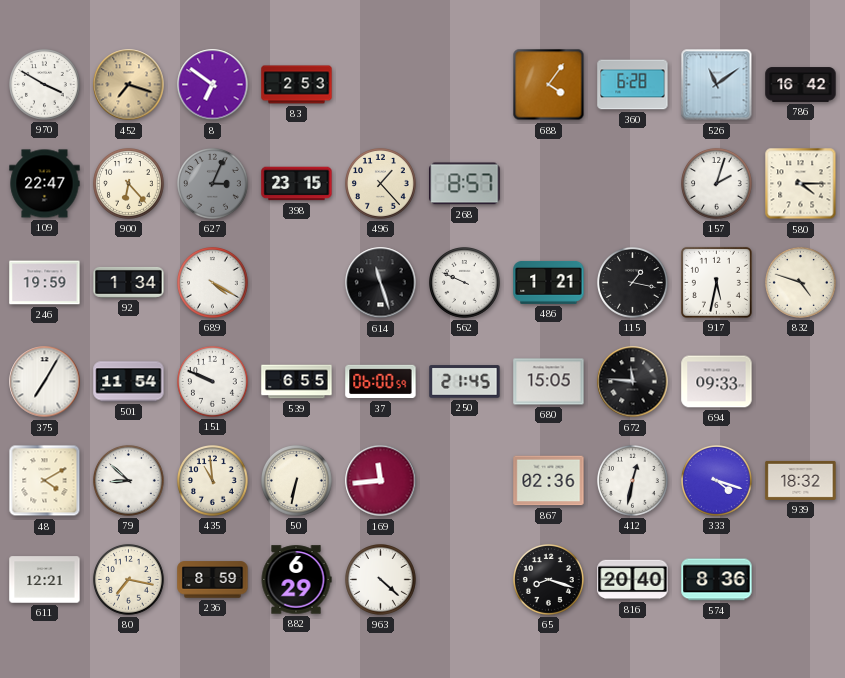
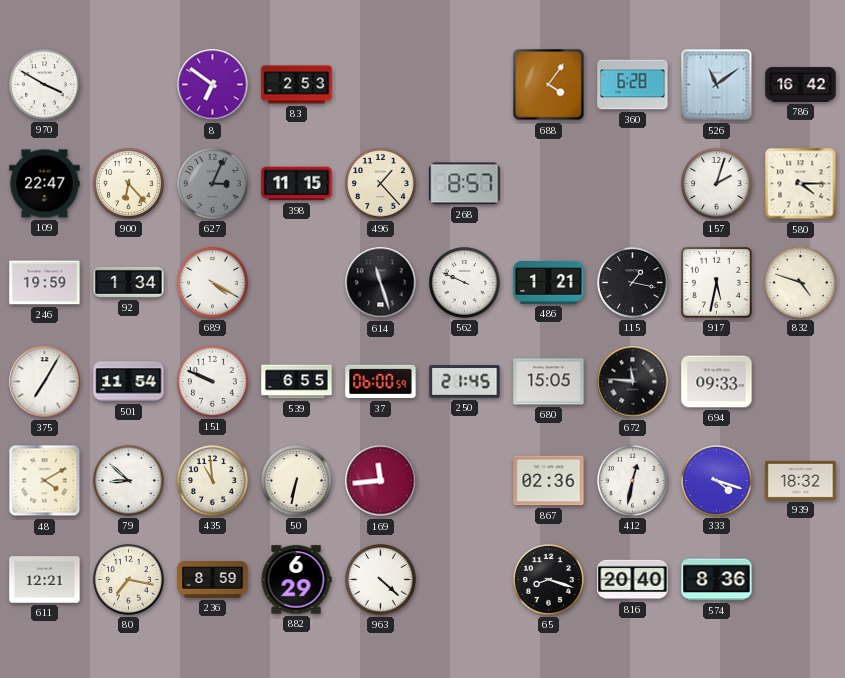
452: 7:18 -> none (129, 85)
398: 23:15 -> 11:15 (297, 184)
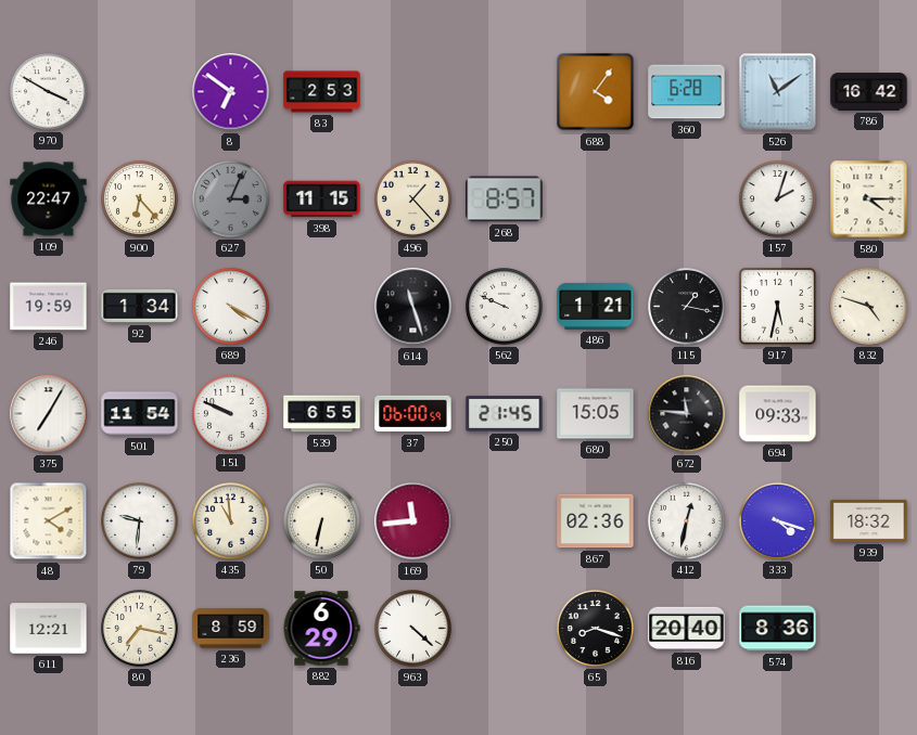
79: 8:52 -> 9:31 (140, 521)
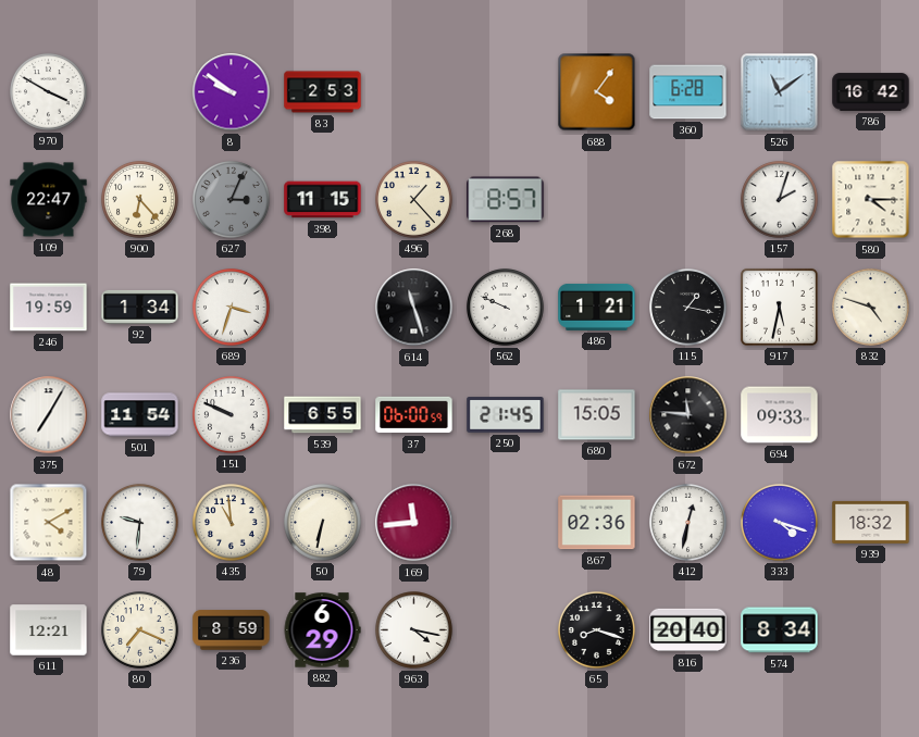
8: 6:51 -> 9:51 (232, 92)
689: 4:20 -> 3:33 (232, 308)
80: 7:17 -> 7:19 (140, 630)
963: 4:22 -> 4:17 (414, 630)
574: 8:36 -> 8:34 (780, 630)
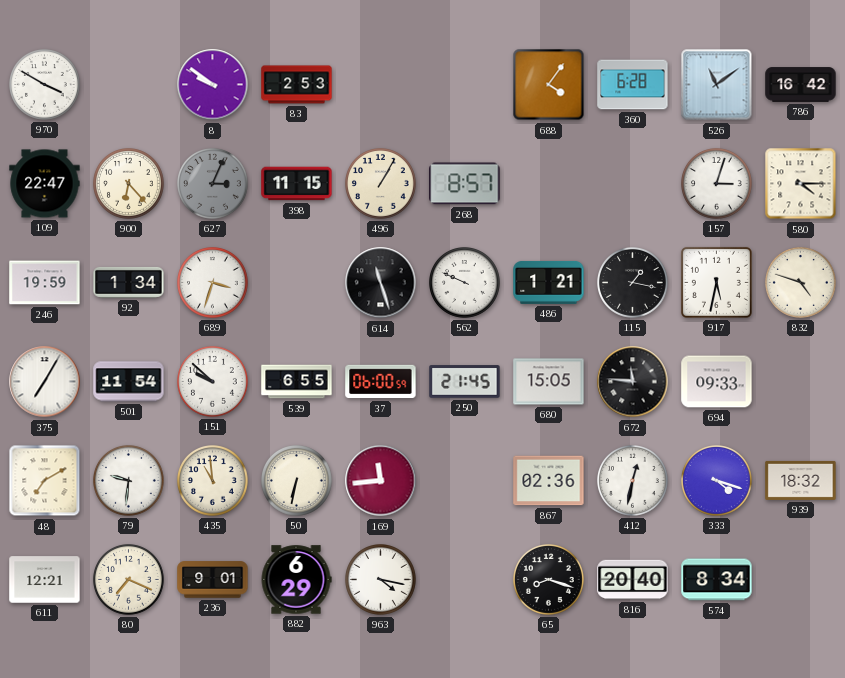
496: 1:23 -> 1:05 (381, 184)
157: 2:03 -> 3:03 (717, 184)
151: 9:49 -> 9:52 (213, 382)
48: 4:10 -> 7:10 (45, 481)
236: 8:59 -> 9:01 (213, 580)
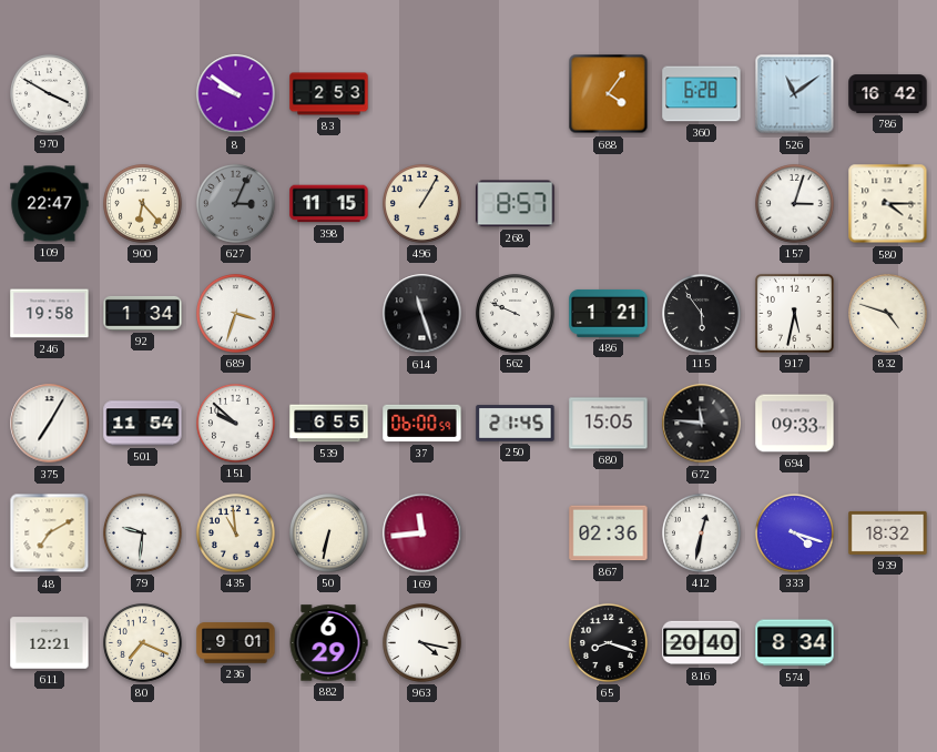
246: 19:59 -> 19:58 (50, 314)
115: 1:17 -> 5:54 (702, 314)
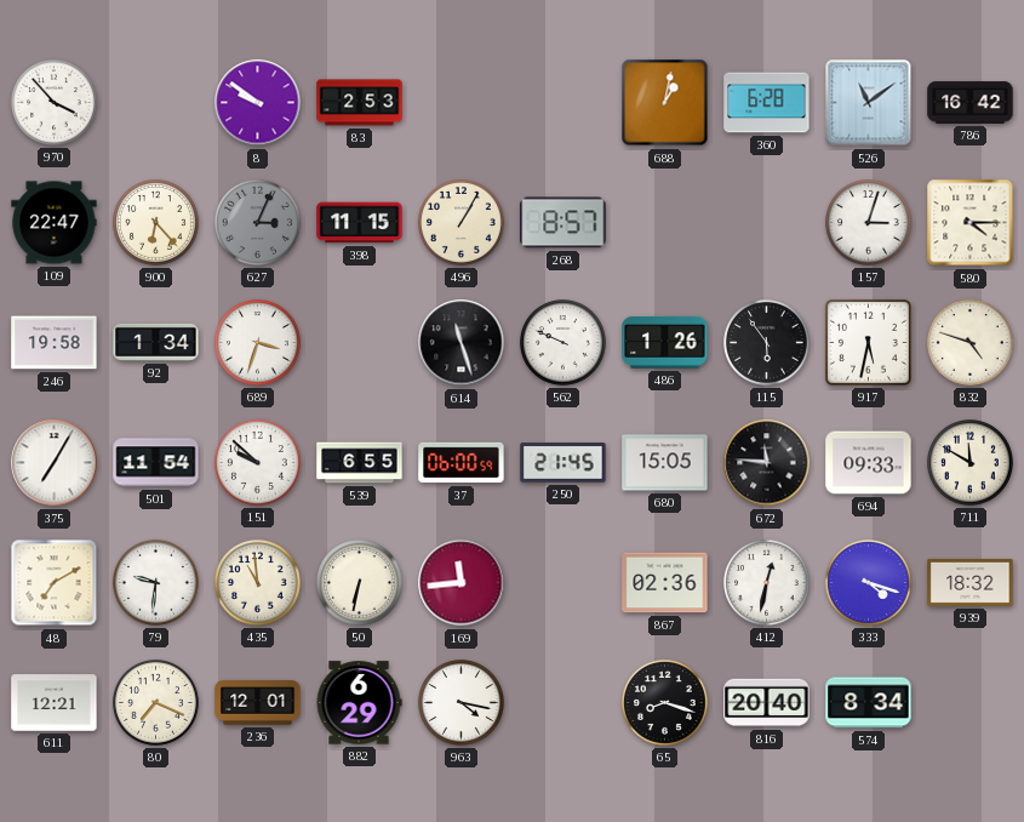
970: 3:50 -> 3:53 (55, 103)
688: 4:06 -> 1:02 (665, 103)
486: 1:21 -> 1:26 (665, 342)
711: none -> 11:50 (971, 463)
236: 9:01 -> 12:01 (258, 703)
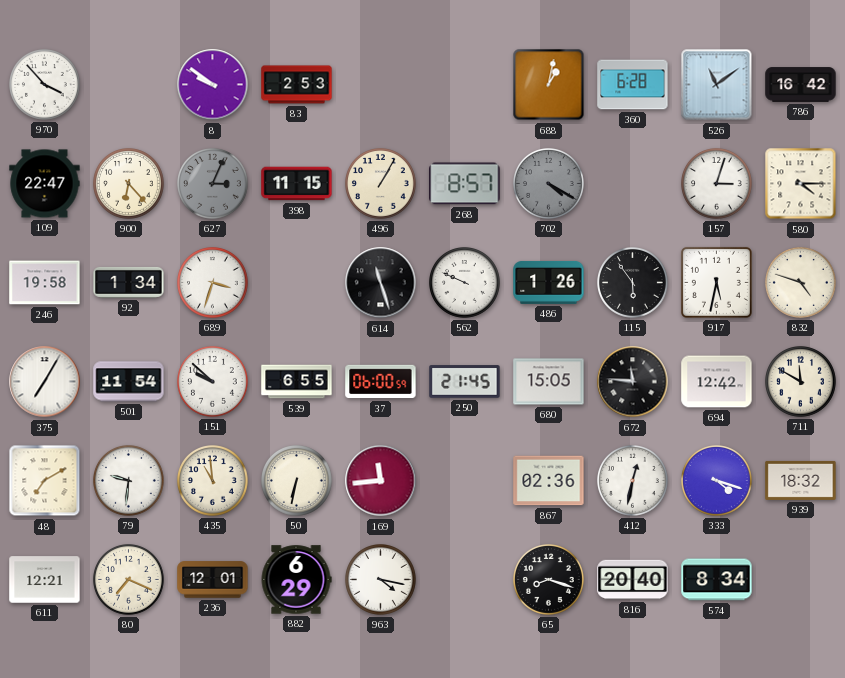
702: none -> 4:20 (549, 184)
694: 09:33 -> 12:42 (717, 382)
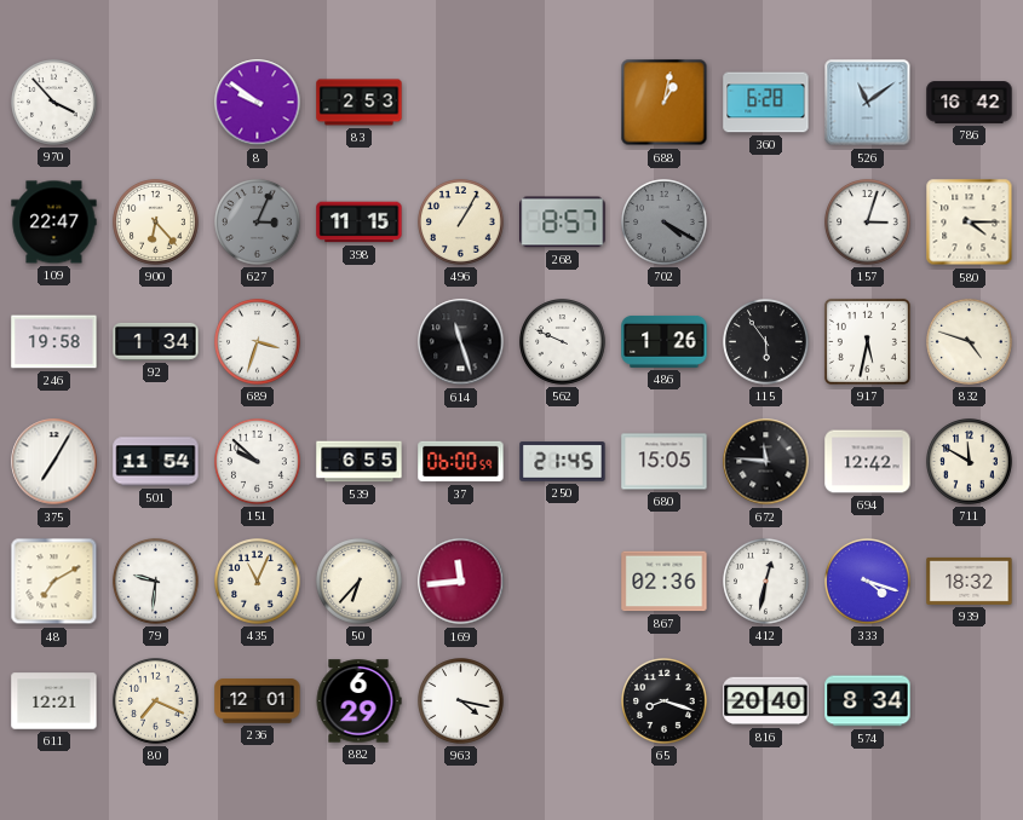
435: 10:59 -> 11:04 (258, 582)
50: 6:32 -> 6:37 (360, 582)
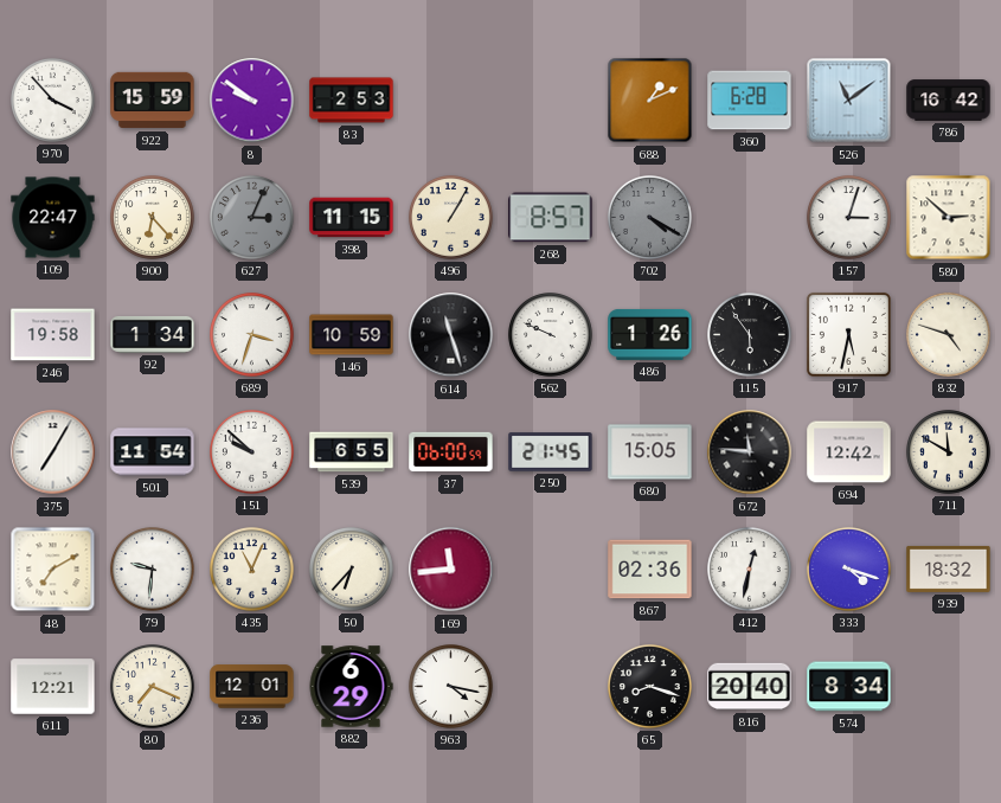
922: none -> 15:59 (153, 101)
688: 1:02 -> 1:11 (650, 101)
580: 4:15 -> 2:52 (949, 218)
146: none -> 10:59 (352, 335)
